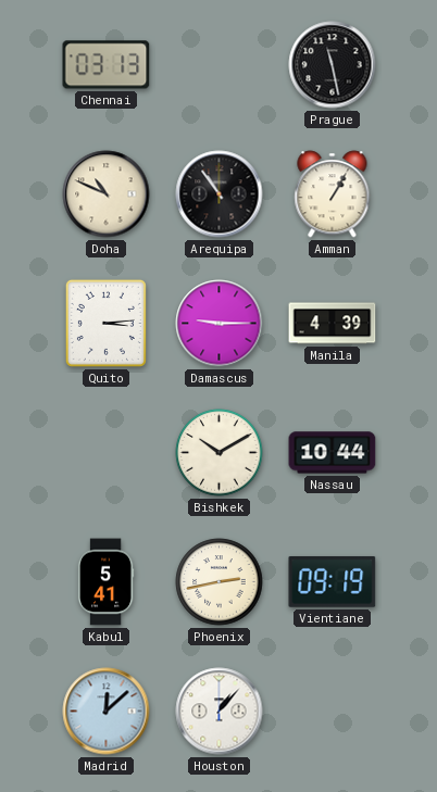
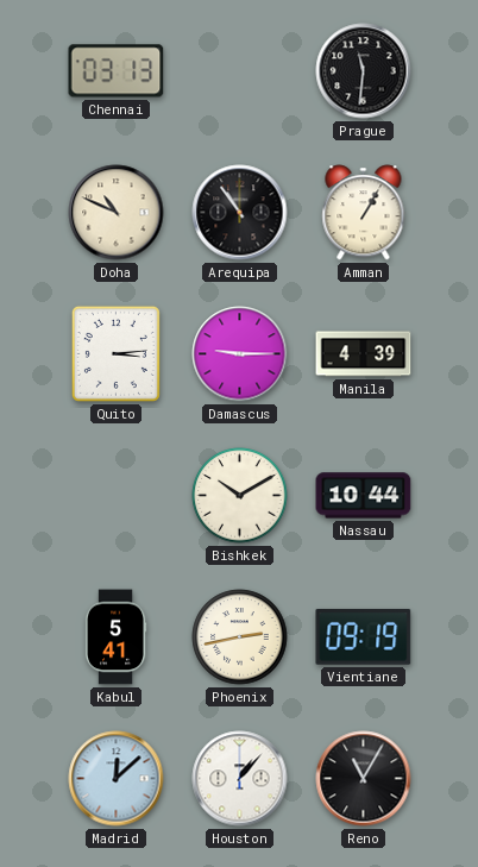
Prague: 11:28 -> 11:31 (364, 71)
Reno: none -> 11:05 (364, 779)
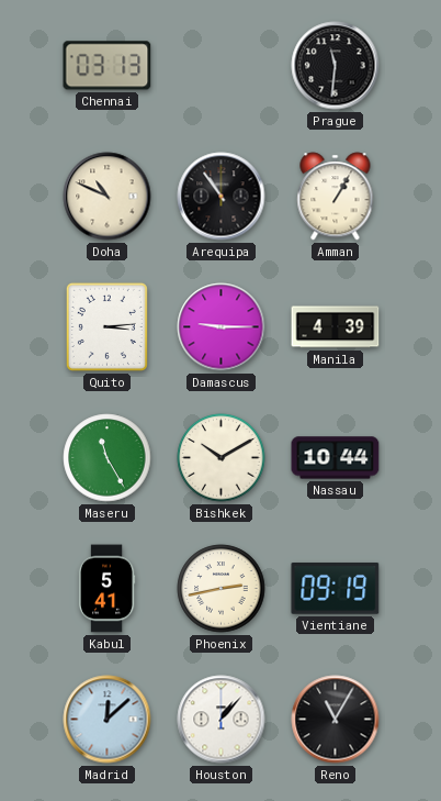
Maseru: none -> 11:25 (108, 458)
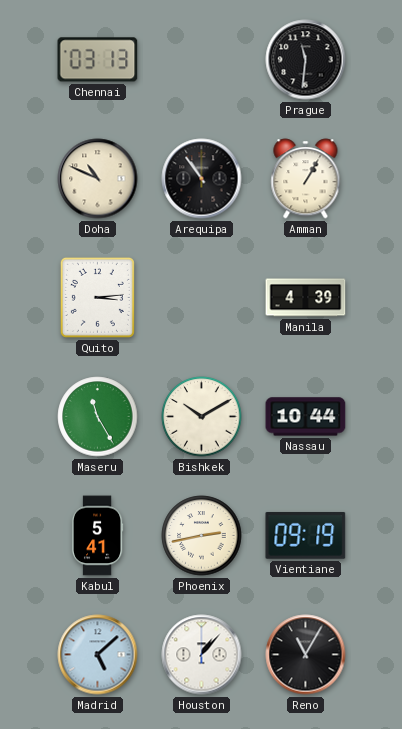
Damascus: 9:15 -> none (222, 327)
Madrid: 12:08 -> 5:08 (98, 655)
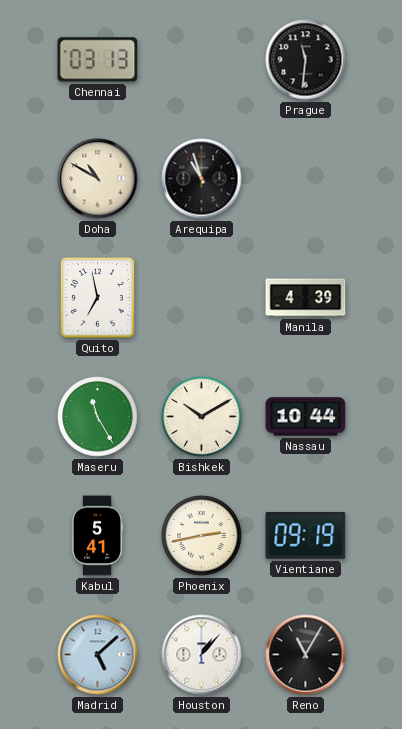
Doha: 10:49 -> 10:50 (98, 179)
Arequipa: 10:54 -> 10:57 (202, 179)
Amman: 1:05 -> none (306, 179)
Quito: 3:14 -> 6:58 (97, 297)
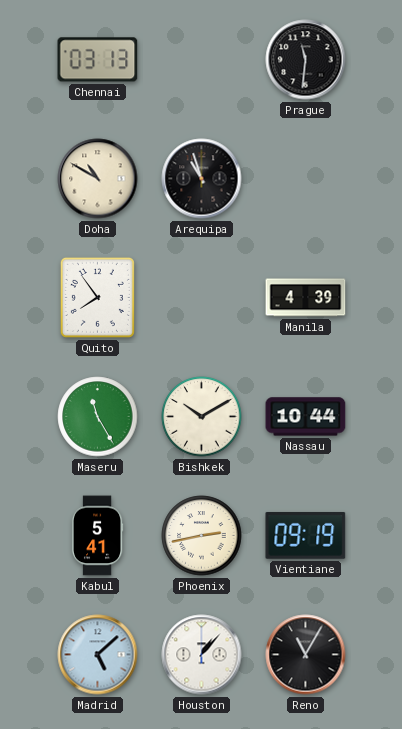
Quito: 6:58 -> 7:54 (97, 297)
